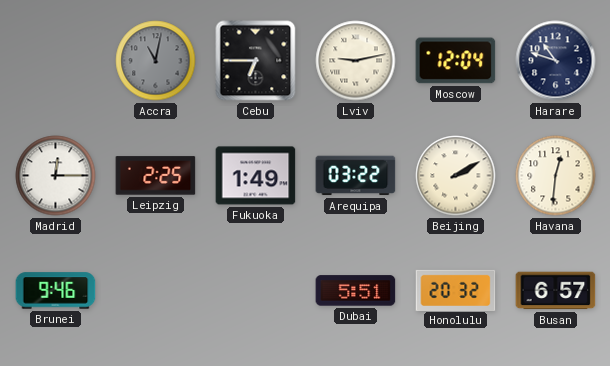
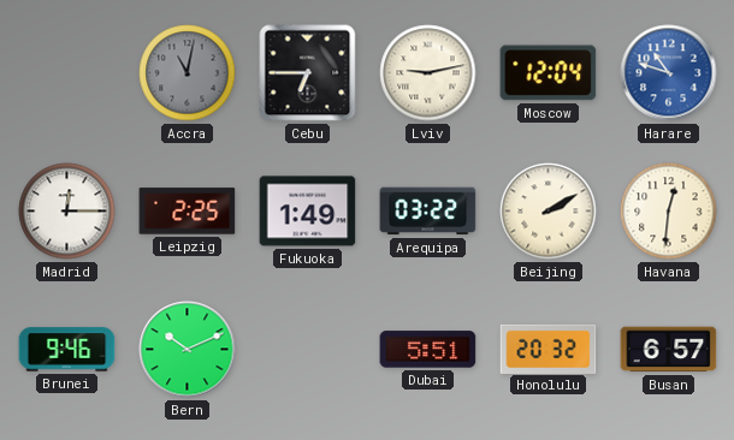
Harare dial: navy -> blue (669, 73)
Bern: none -> 10:11 (188, 350)
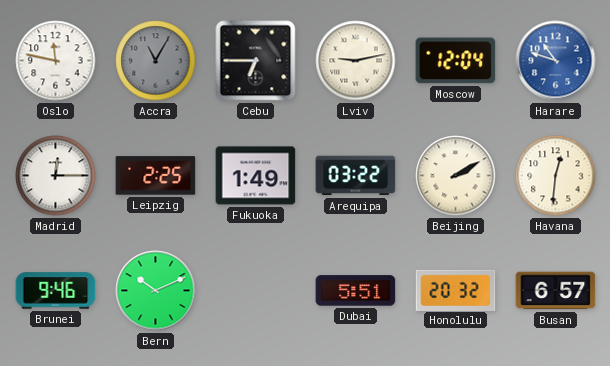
Oslo: none -> 11:47 (56, 61)
Accra: 11:02 -> 11:05 (156, 61)
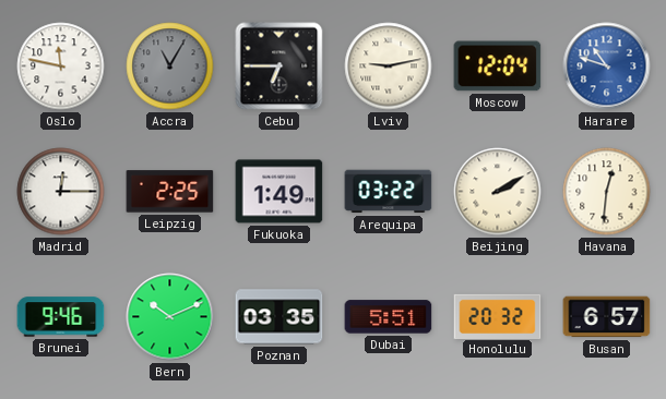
Poznan: none -> 03:35 (280, 317)
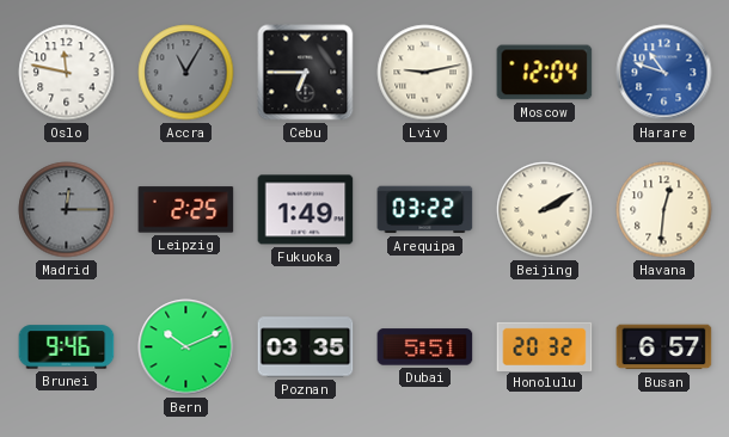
Madrid dial: white -> grey (67, 210)
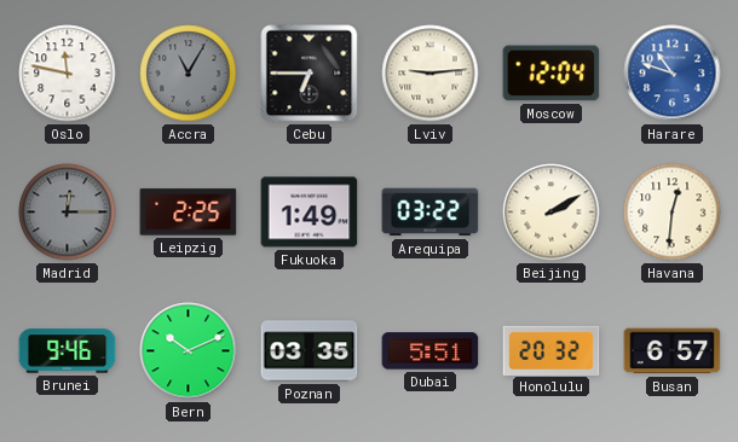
Lviv: 9:13 -> 9:14 (431, 74)
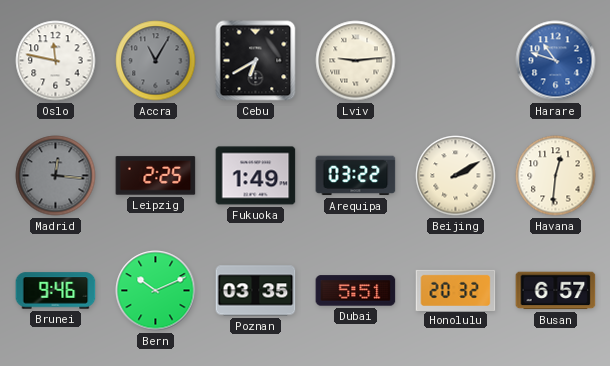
Cebu: 6:45 -> 6:40 (256, 61)
Moscow: 12:04 -> none (552, 74)
Madrid: 12:15 -> 12:16 (56, 176)
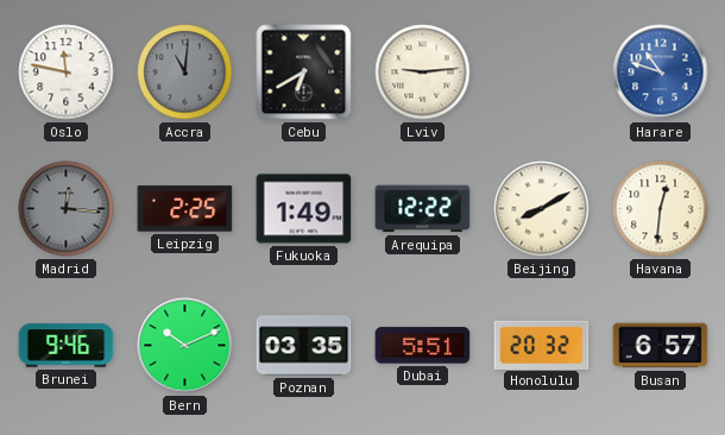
Accra: 11:05 -> 11:01 (185, 72)
Arequipa: 03:22 -> 12:22 (423, 209)
Beijing: 2:10 -> 8:10 (542, 209)
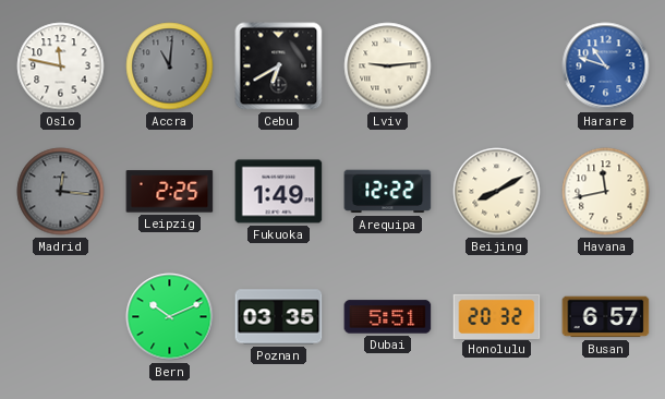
Havana: 12:31 -> 11:43 (606, 192)
Brunei: 9:46 -> none (67, 346)
